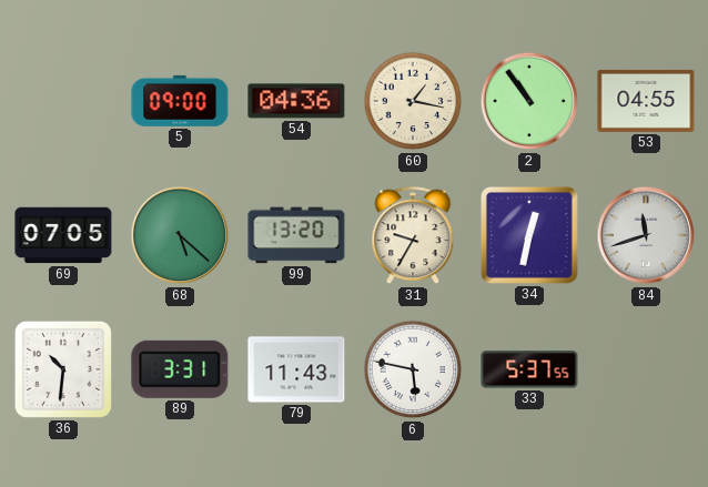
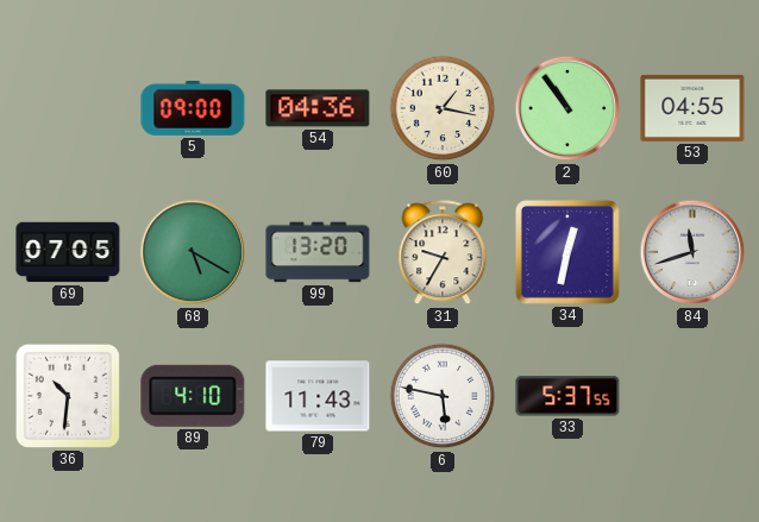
68: 5:22 -> 5:20 (193, 252)
89: 3:31 -> 4:10 (193, 396)
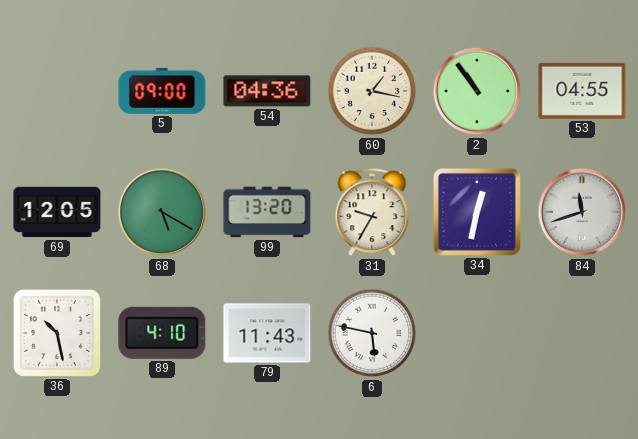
69: 07:05 -> 12:05 (57, 212)
36: 10:31 -> 10:28 (57, 333)
33: 5:37 -> none (567, 396)
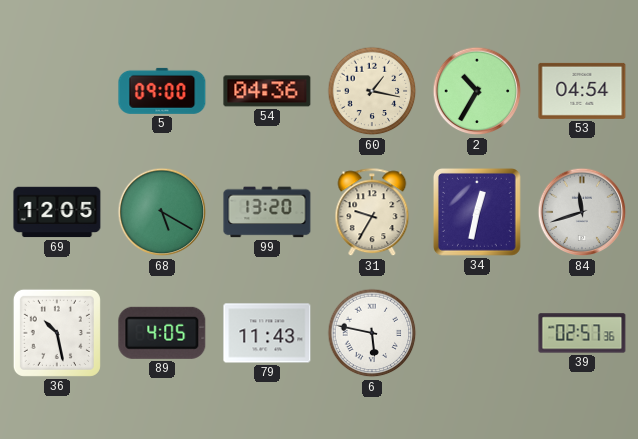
2: 10:54 -> 10:35 (477, 91)
53: 04:55 -> 04:54 (582, 91)
89: 4:10 -> 4:05 (162, 333)
39: none -> 02:57 (582, 333)
